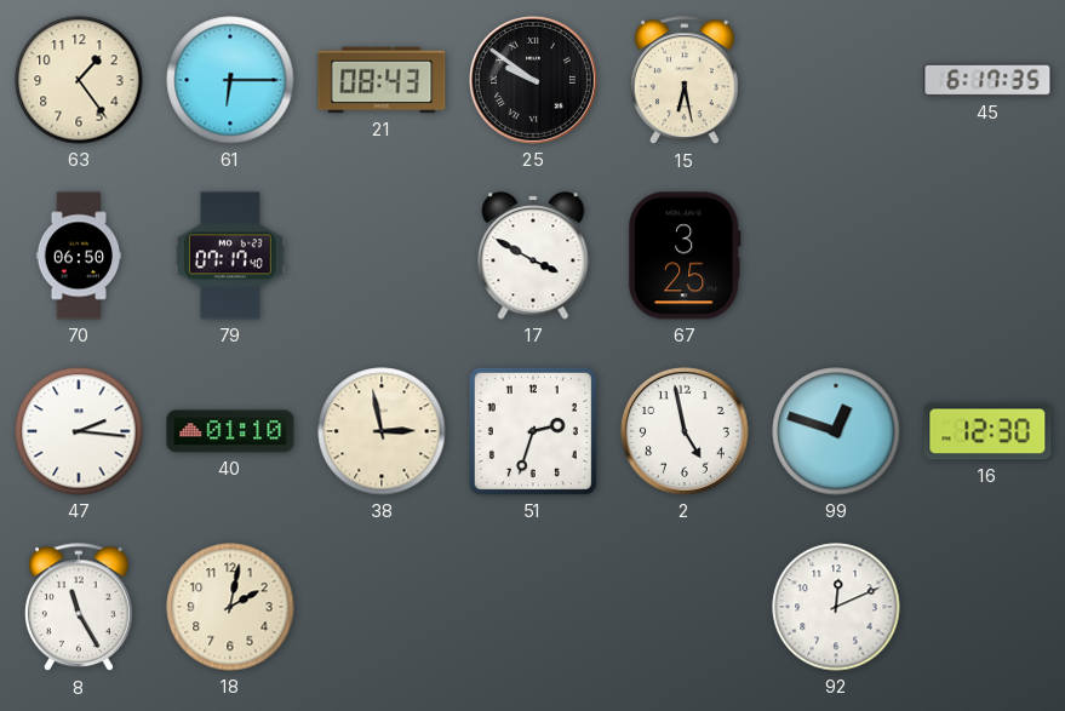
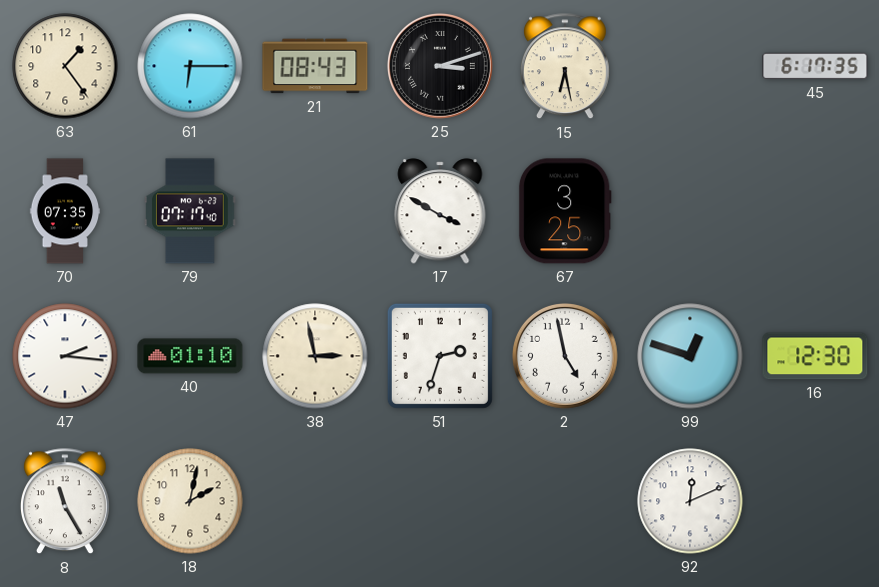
25: 9:51 -> 3:12 (440, 66)
70: 06:50 -> 07:35 (65, 211)
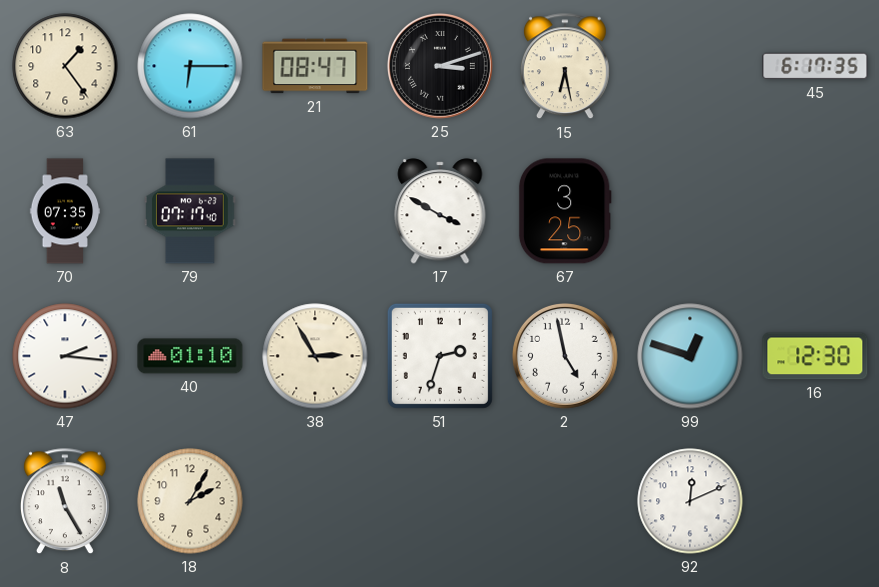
21: 08:43 -> 08:47 (315, 66)
38: 2:58 -> 2:55 (315, 356)
18: 2:02 -> 2:05 (190, 501)
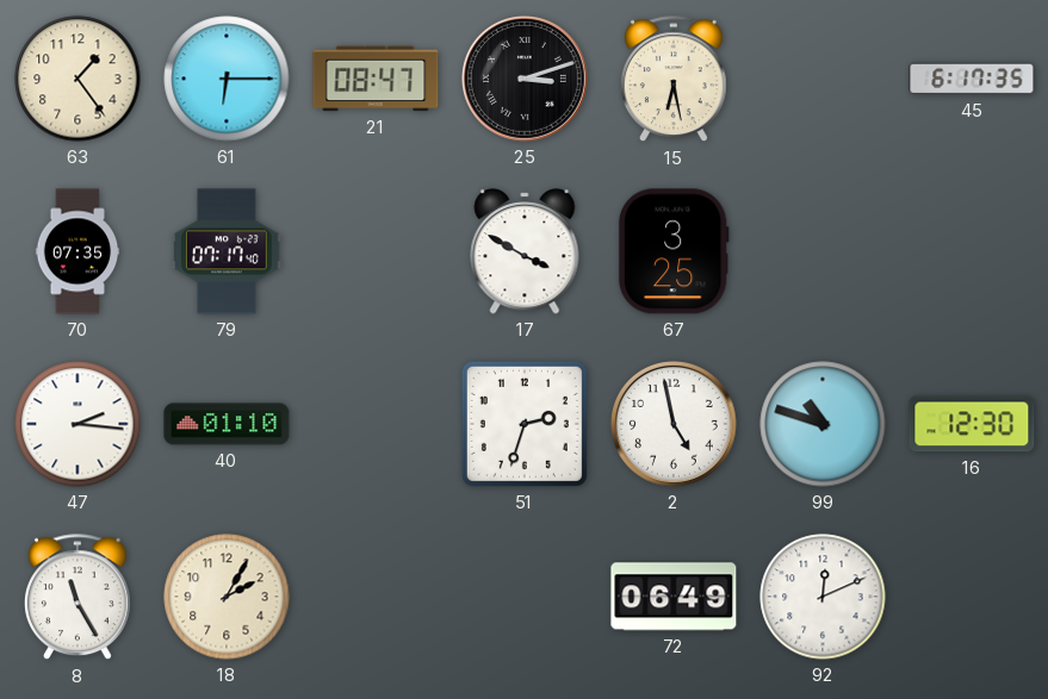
38: 2:55 -> none (315, 356)
99: 12:48 -> 10:48 (823, 424)
72: none -> 06:49 (674, 597)
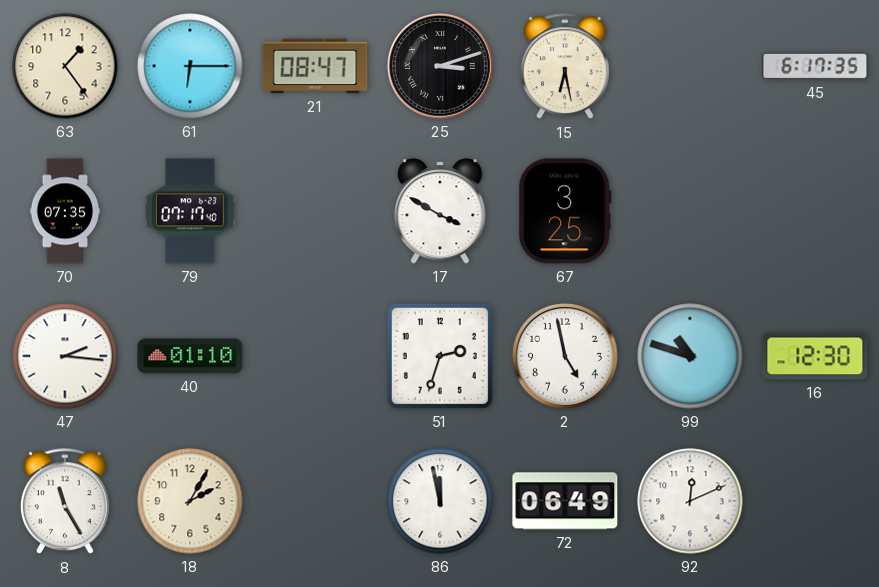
86: none -> 11:58 (440, 501)
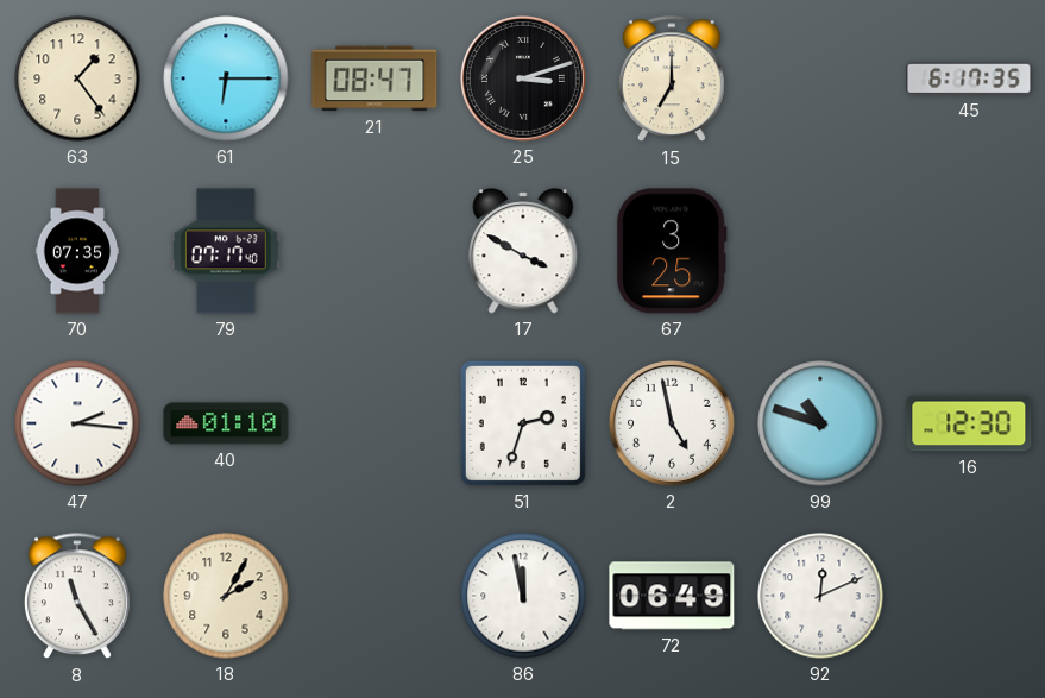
15: 6:28 -> 7:00 (672, 80)
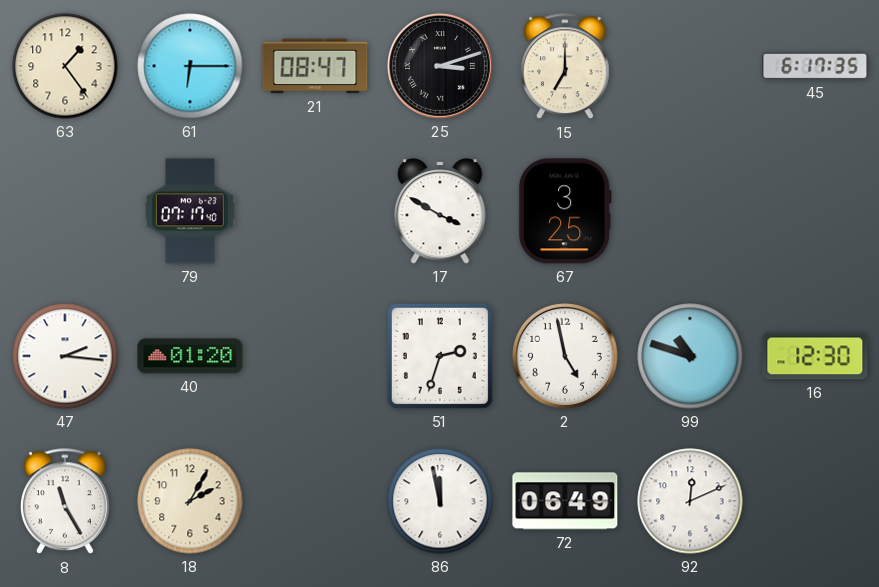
70: 07:35 -> none (77, 251)
40: 01:10 -> 01:20 (190, 356)
